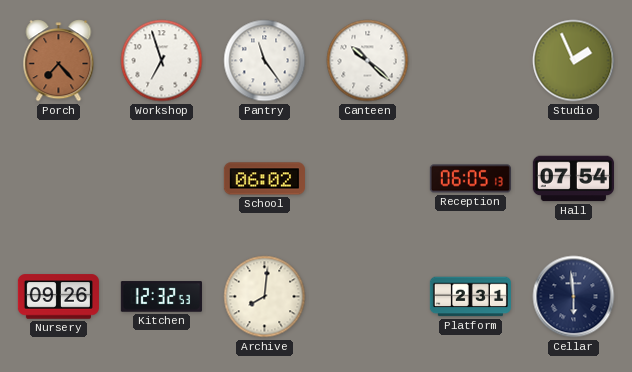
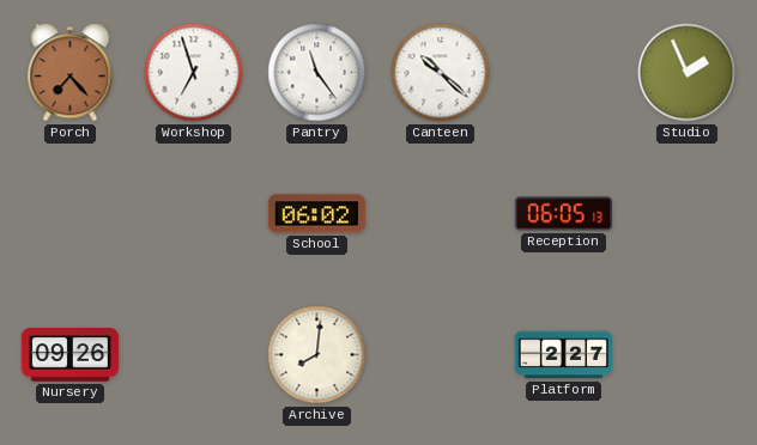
Hall: 07:54 -> none (573, 179)
Kitchen: 12:32 -> none (161, 297)
Platform: 2:31 -> 2:27 (563, 355)
Cellar: 5:59 -> none (574, 297)
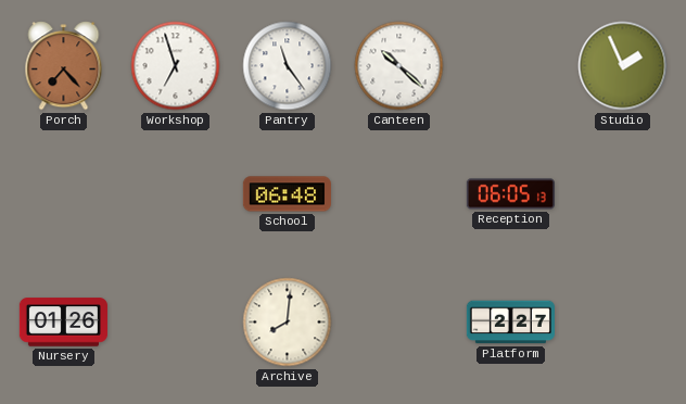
School: 06:02 -> 06:48 (287, 194)
Nursery: 09:26 -> 01:26 (63, 323)
